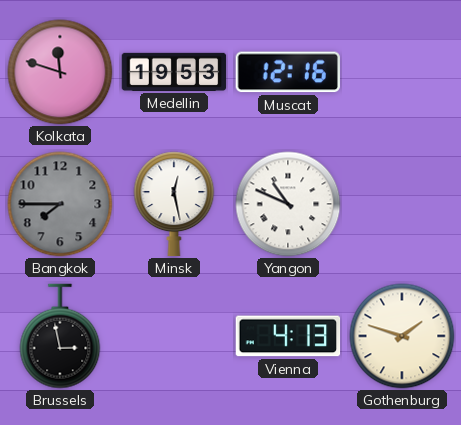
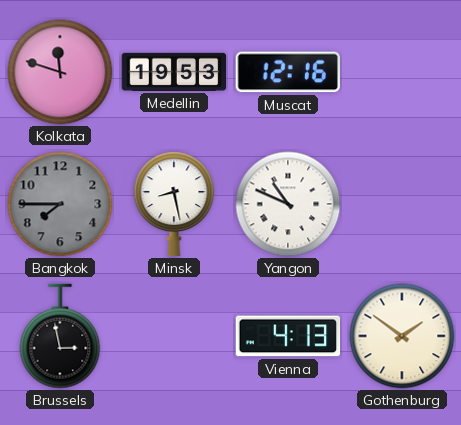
Minsk: 12:28 -> 8:28 (174, 204)
Gothenburg: 1:48 -> 1:51 (402, 336)
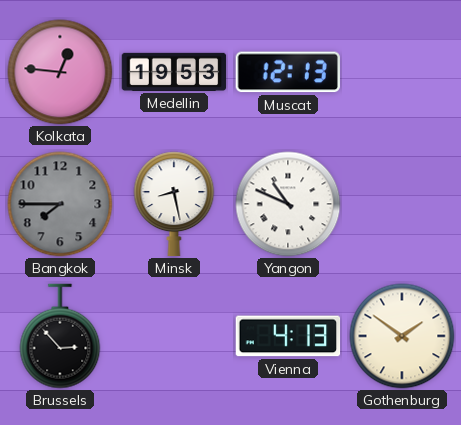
Kolkata: 11:48 -> 12:46 (60, 72)
Muscat: 12:16 -> 12:13 (288, 72)
Brussels: 2:58 -> 2:53 (60, 336)
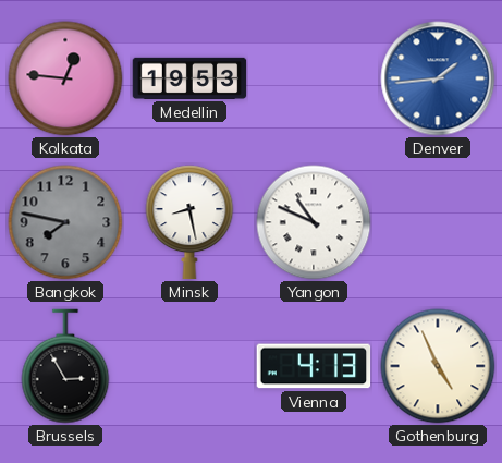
Muscat: 12:13 -> none (288, 72)
Denver: none -> 1:44 (438, 78)
Bangkok: 7:45 -> 7:47 (65, 222)
Brussels: 2:53 -> 2:55 (65, 366)
Gothenburg: 1:51 -> 4:56 (438, 366)
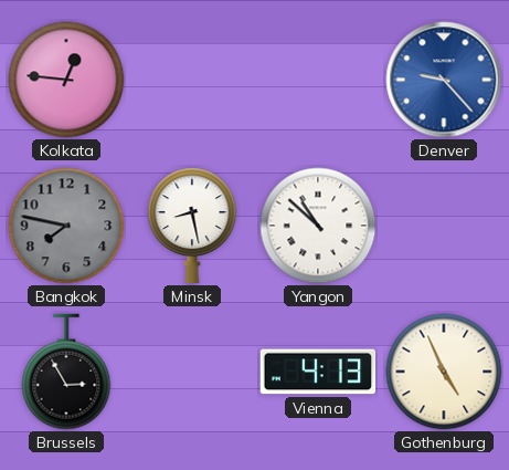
Medellin: 19:53 -> none (189, 78)
Denver: 1:44 -> 9:23 (444, 80)
Yangon: 10:49 -> 10:52 (318, 226)
